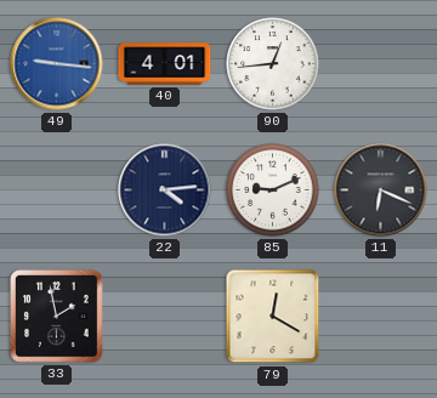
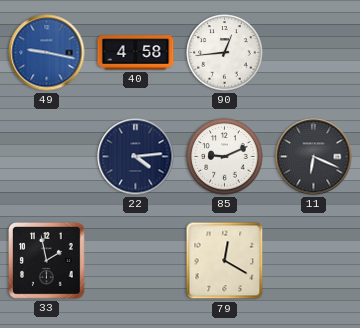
49: 9:16 -> 9:17 (47, 53)
40: 4:01 -> 4:58 (136, 53)
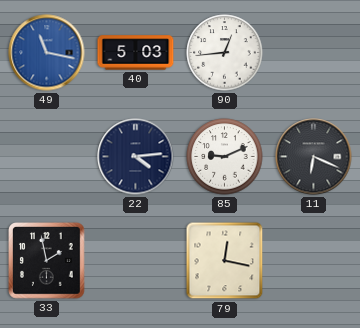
49: 9:17 -> 11:17 (47, 53)
40: 4:58 -> 5:03 (136, 53)
79: 12:20 -> 12:17 (225, 261)
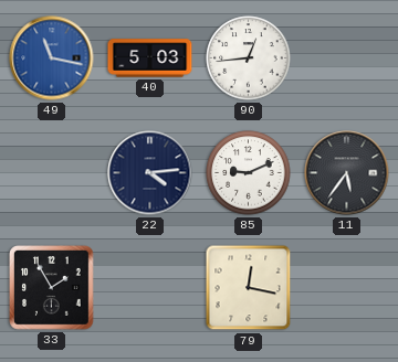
11: 6:19 -> 5:36 (347, 173)
33: 1:58 -> 1:55 (52, 288)
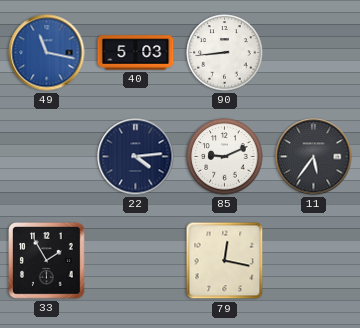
90: 12:44 -> 8:44 (225, 53)
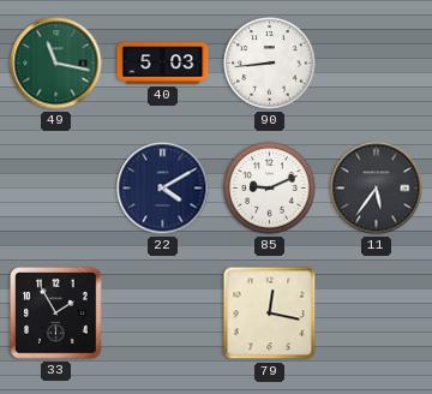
49 dial: blue -> green (56, 64)
22: 4:14 -> 4:10 (163, 189)
